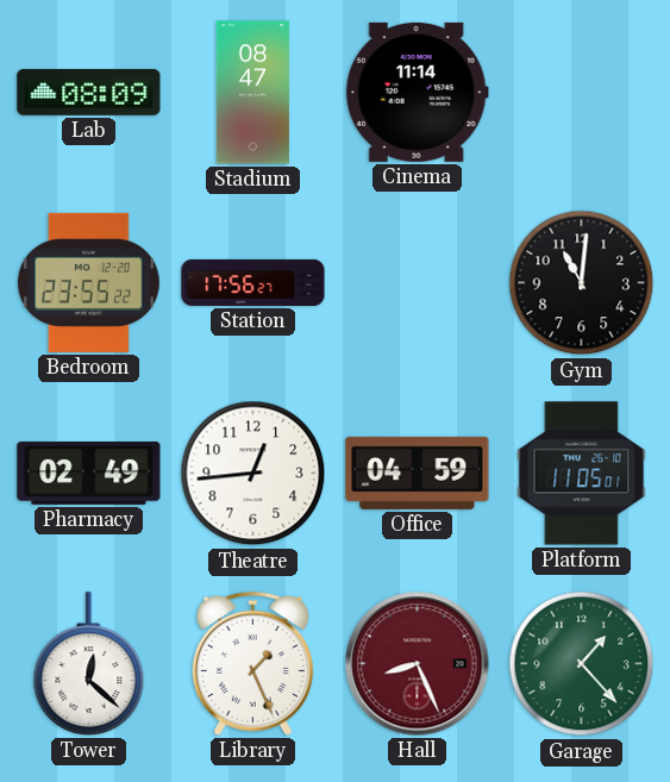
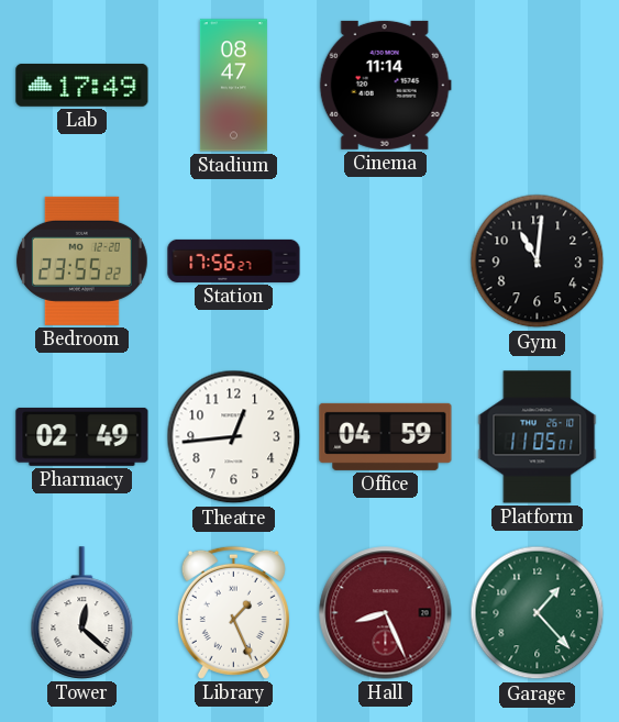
Lab: 08:09 -> 17:49 (82, 86)
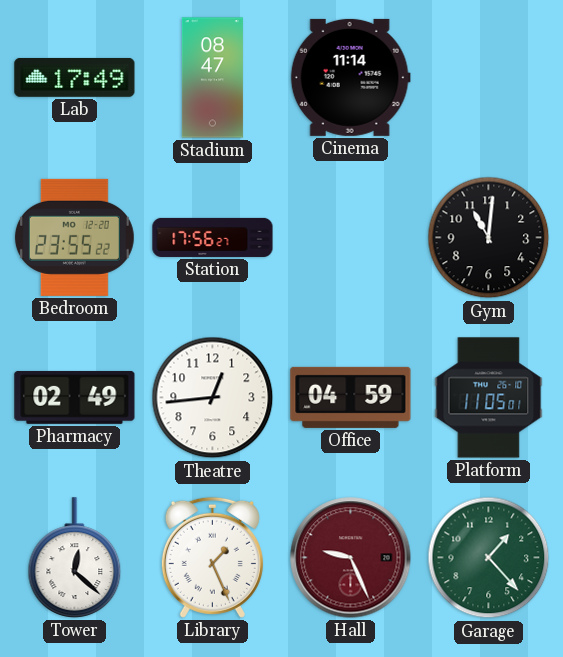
Hall: 8:26 -> 9:26 (351, 558)
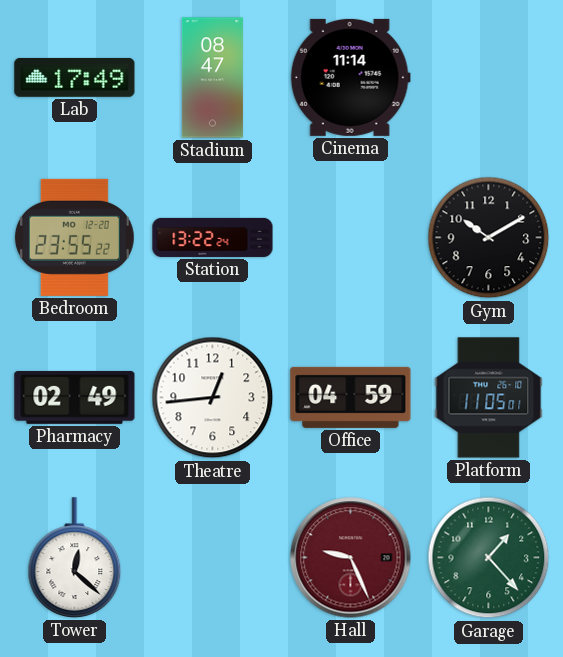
Station: 17:56 -> 13:22 (213, 237)
Gym: 11:01 -> 10:10 (489, 238)
Library: 1:26 -> none (212, 557)
